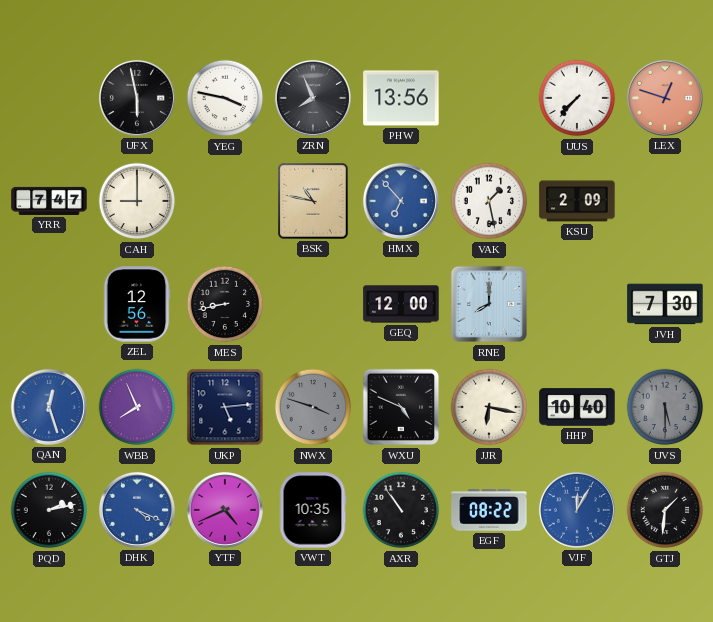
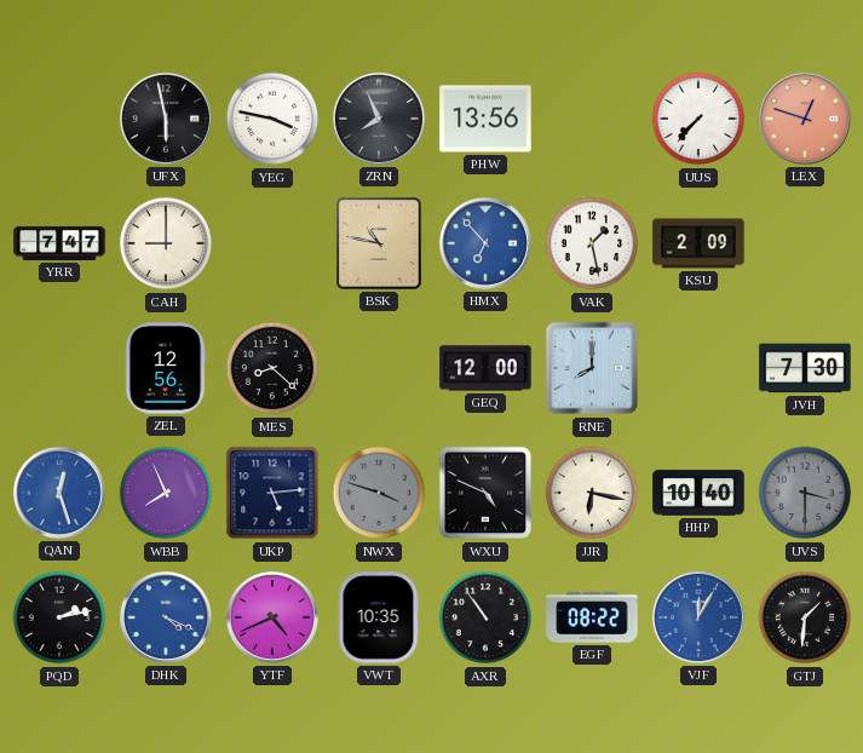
MES: 8:43 -> 8:22 (272, 368)
UVS: 5:30 -> 3:30 (805, 493)
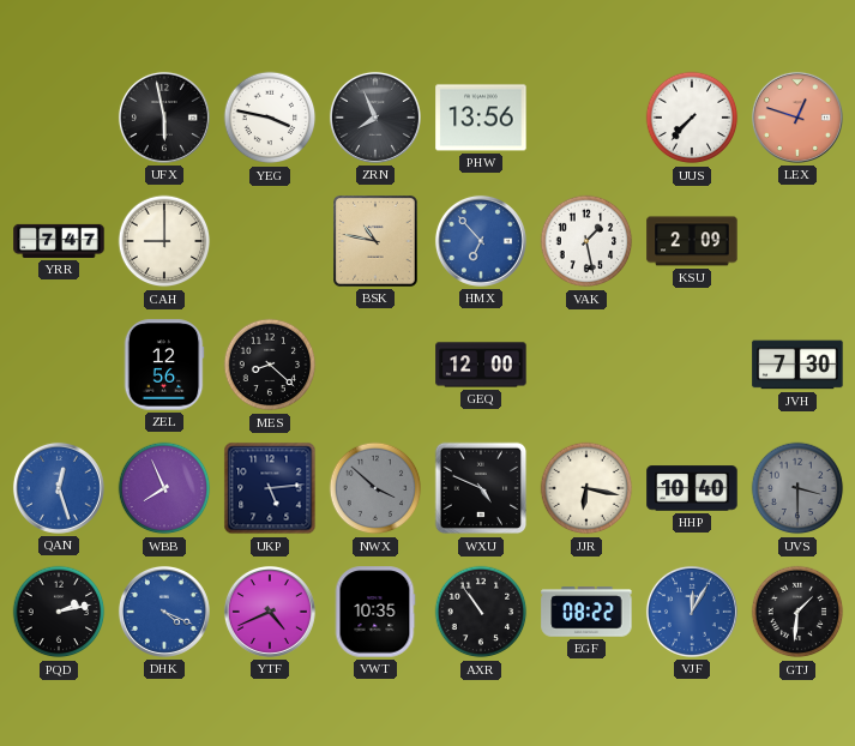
RNE: 8:00 -> none (592, 368)
NWX: 3:48 -> 3:52 (375, 488)
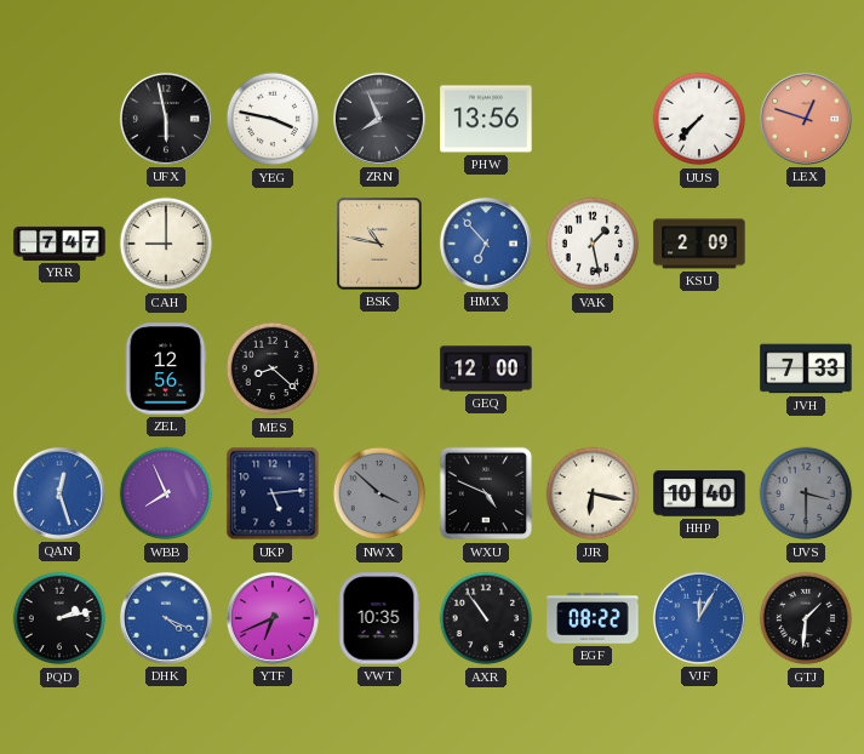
JVH: 7:30 -> 7:33 (806, 369)
YTF: 4:41 -> 6:41 (273, 618)
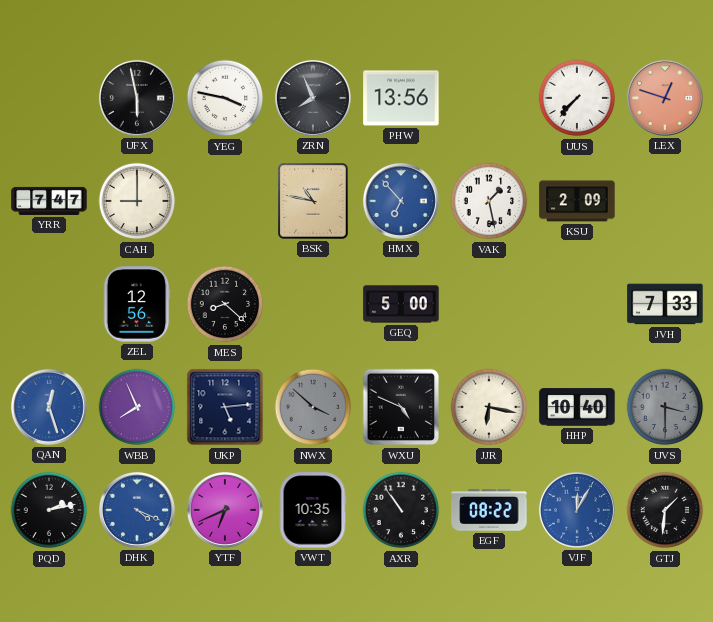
GEQ: 12:00 -> 5:00 (401, 304)
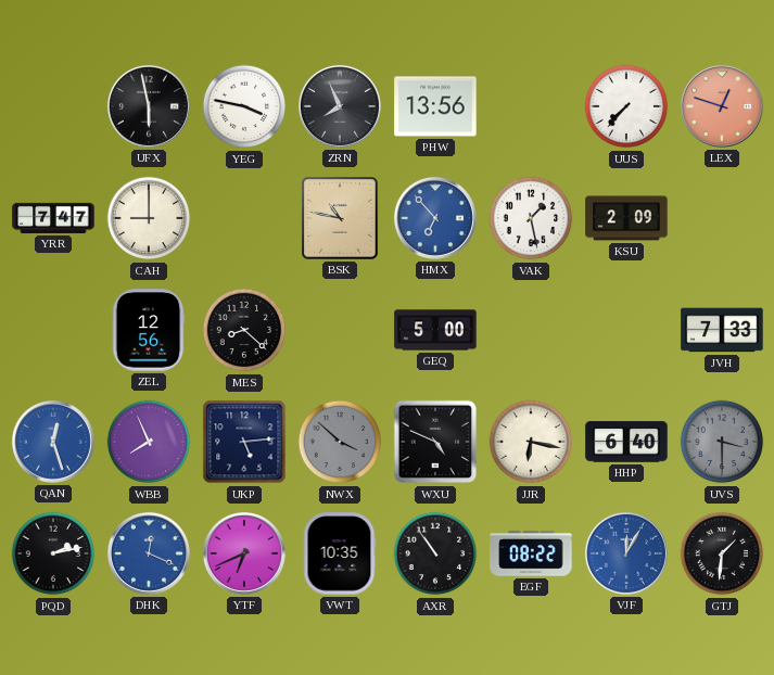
HHP: 10:40 -> 6:40 (626, 442)
DHK: 4:19 -> 12:19 (149, 553)
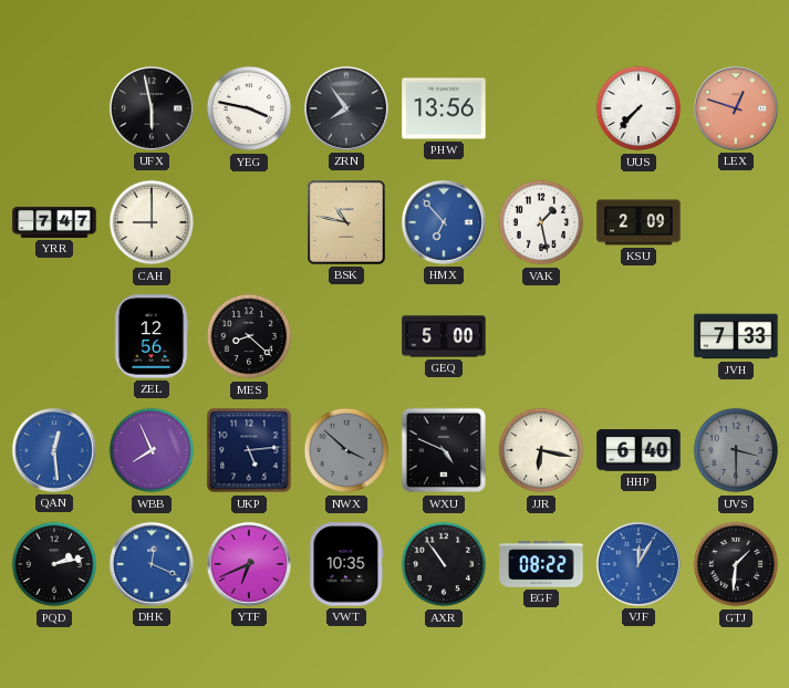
ZRN: 7:56 -> 7:54 (346, 108)
QAN: 12:27 -> 12:29 (54, 450)
